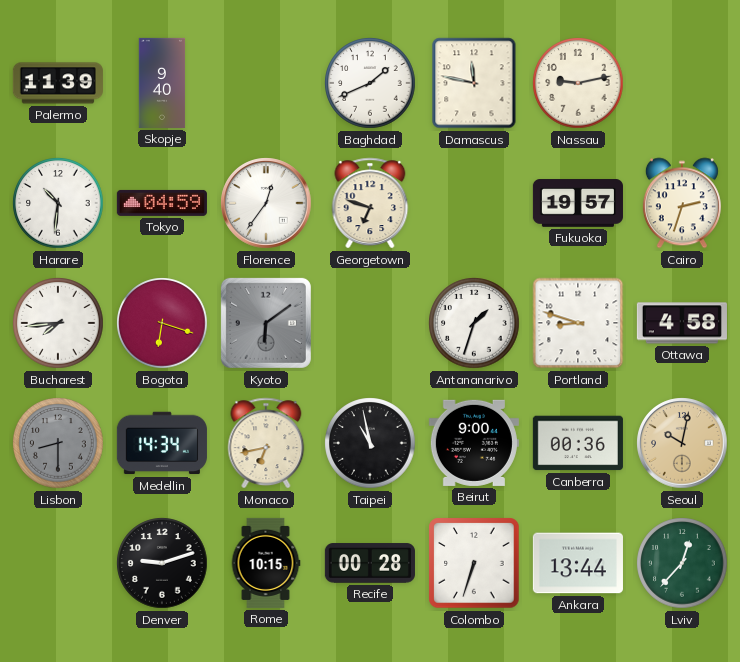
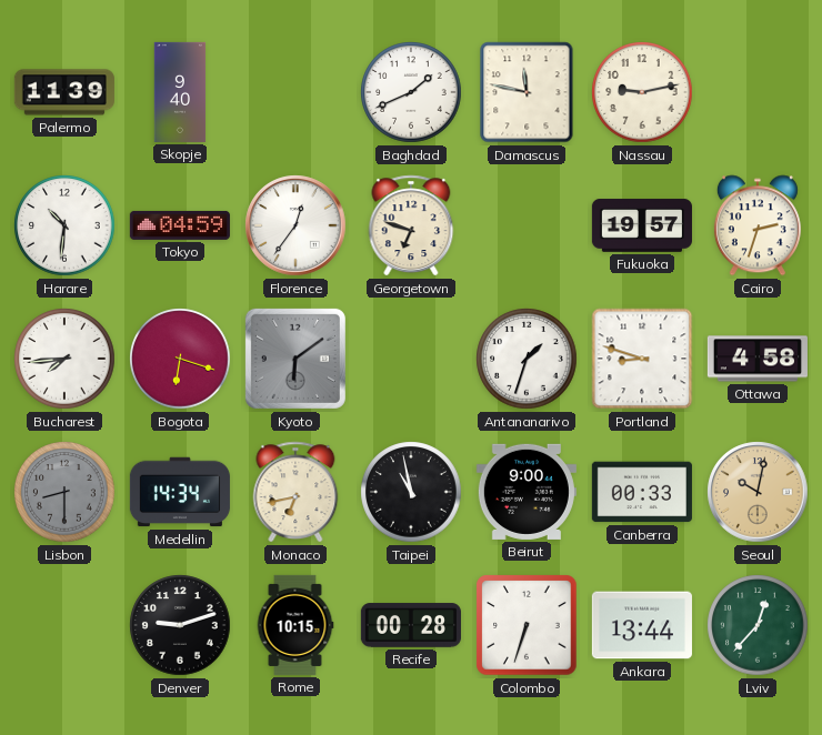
Canberra: 00:36 -> 00:33 (642, 492)
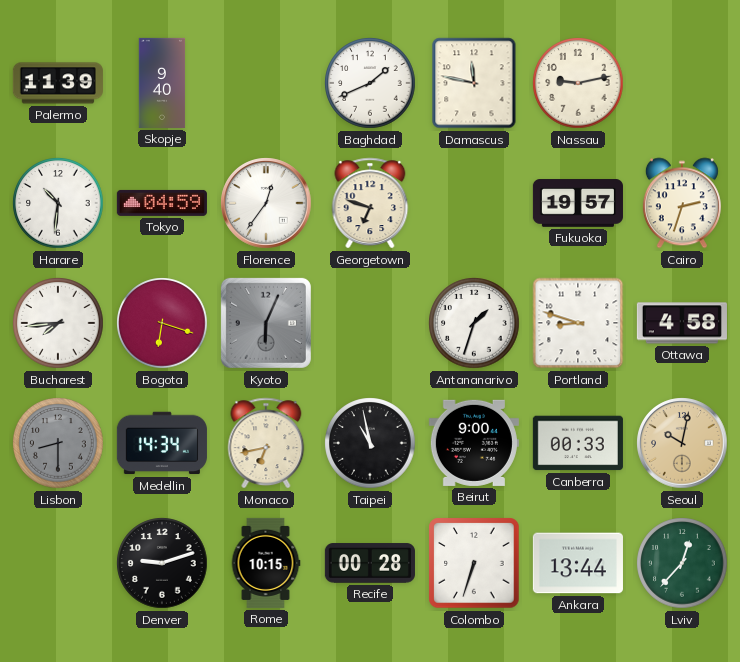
Kyoto: 6:09 -> 6:04 (266, 323)
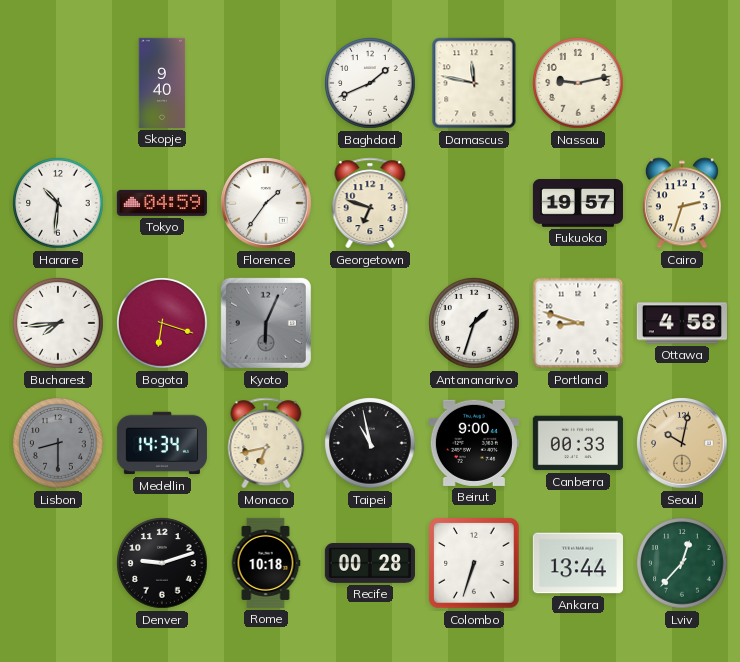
Palermo: 11:39 -> none (58, 83)
Florence: 12:36 -> 1:36 (266, 203)
Rome: 10:15 -> 10:18 (266, 563)
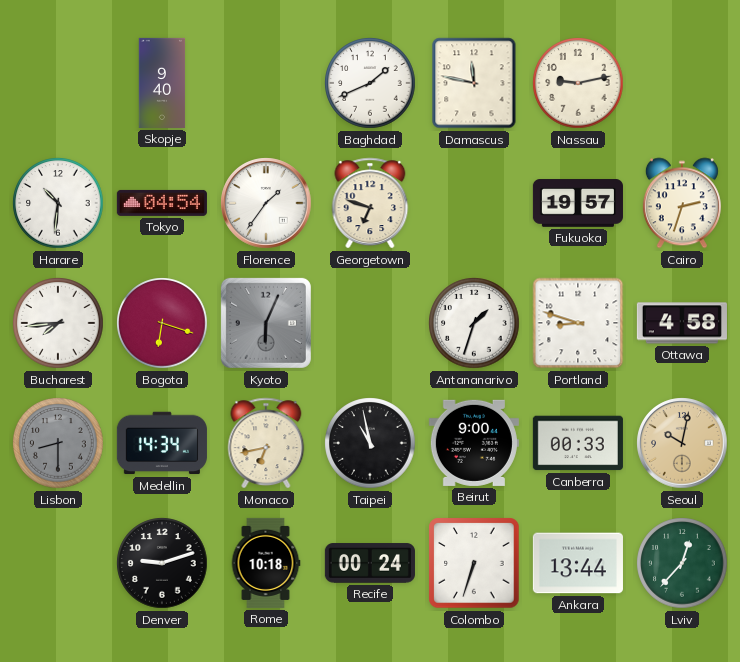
Tokyo: 04:59 -> 04:54 (162, 203)
Recife: 00:28 -> 00:24 (370, 563)
